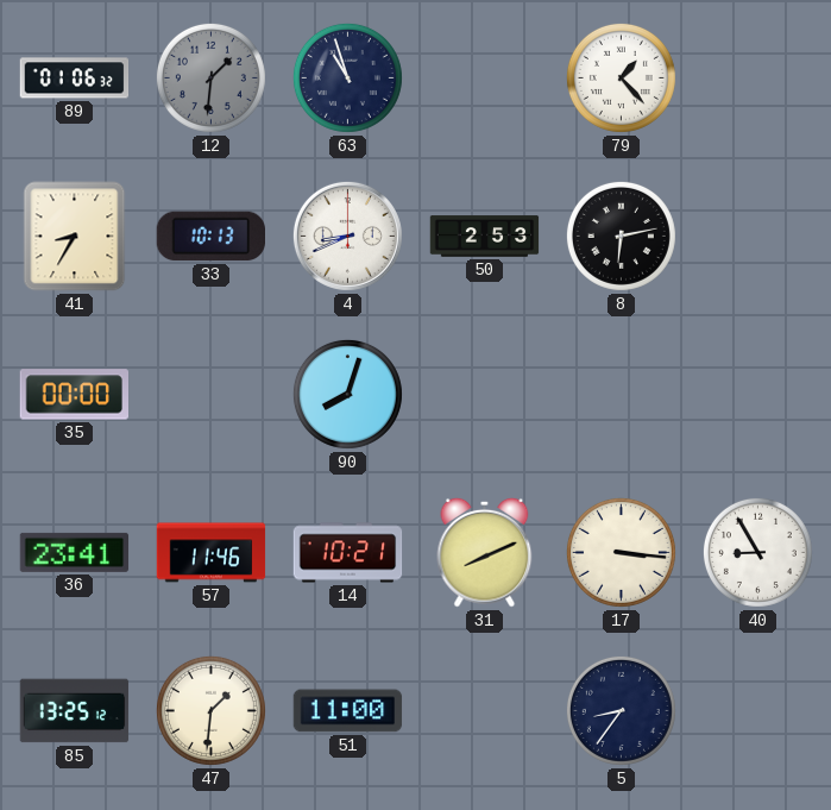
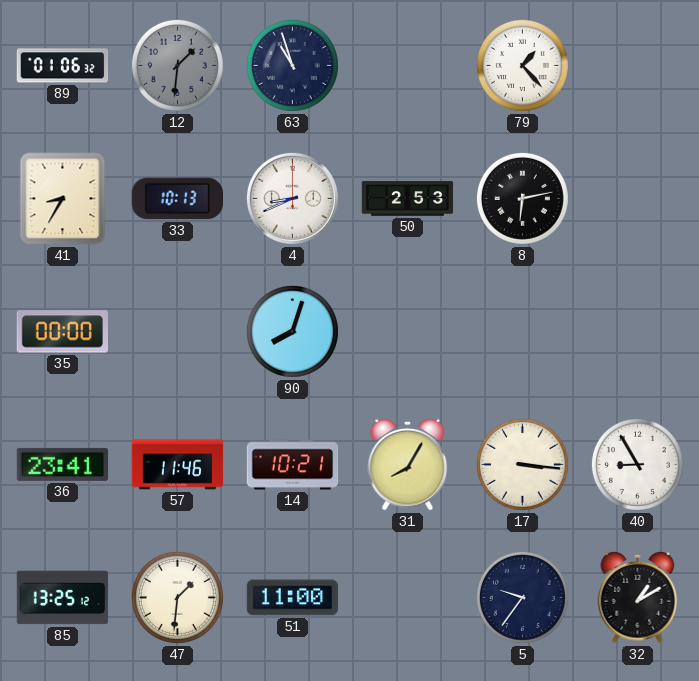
31: 8:11 -> 8:05 (408, 464)
5: 8:36 -> 9:36 (522, 597)
32: none -> 1:10 (638, 597)
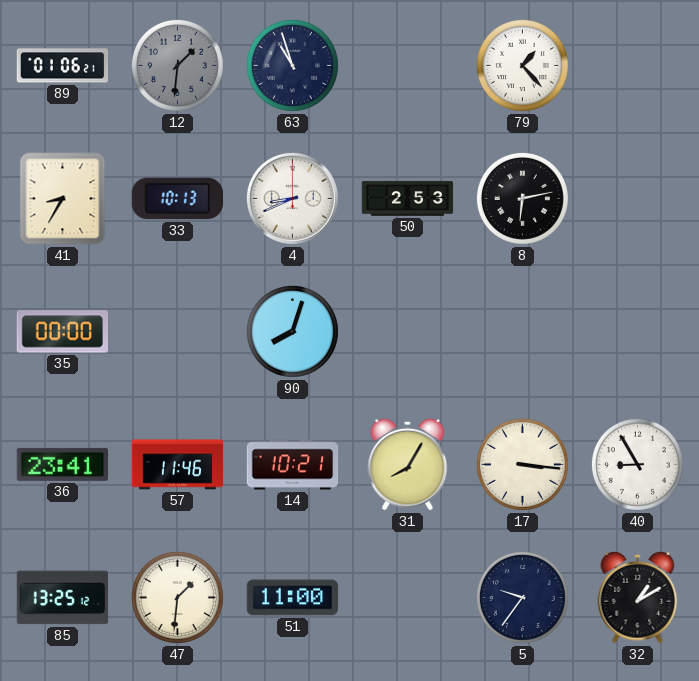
89: 01:06:32 -> 01:06:21 (63, 66)
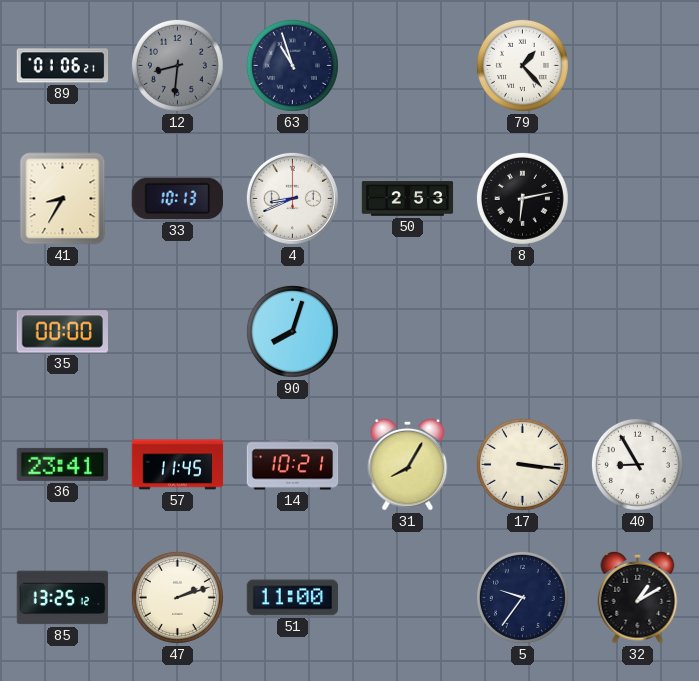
12: 1:31 -> 8:31 (177, 65)
57: 11:46 -> 11:45 (178, 465)
47: 1:31 -> 2:12 (177, 597)
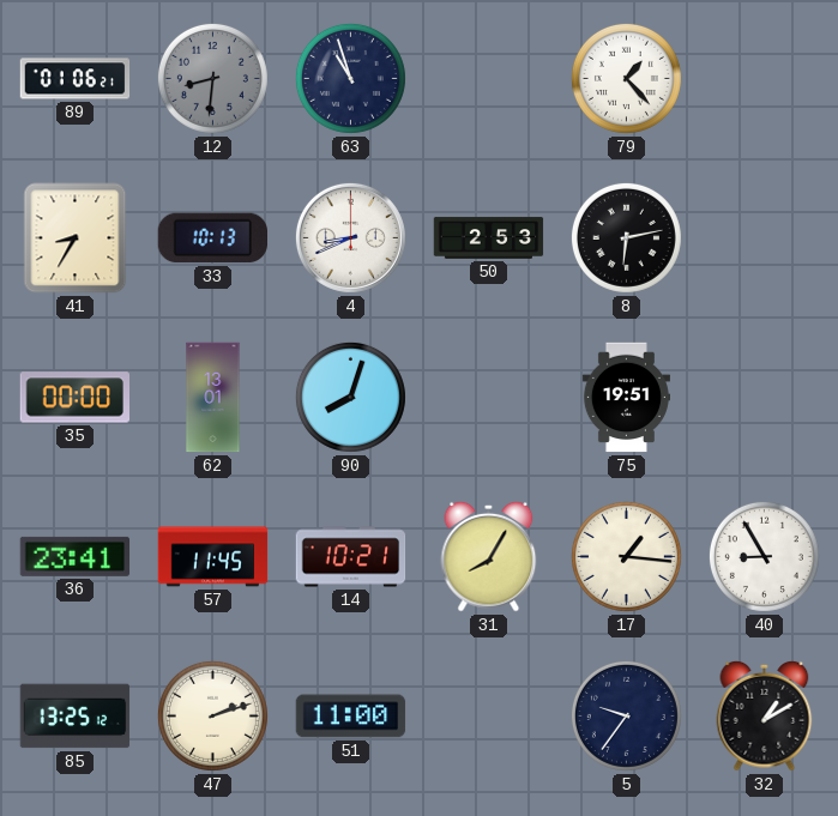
62: none -> 13:01 (213, 398)
75: none -> 19:51 (626, 398)
17: 3:16 -> 1:16 (626, 556)
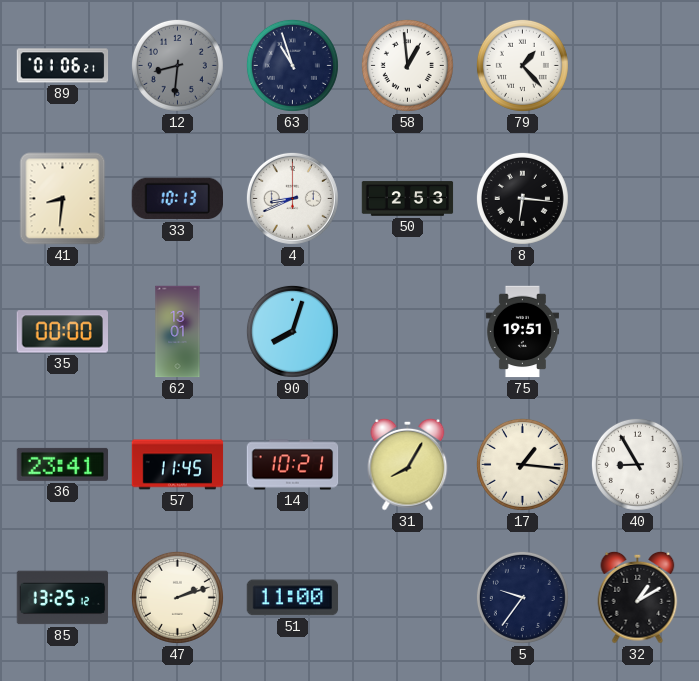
58: none -> 12:59 (407, 65)
41: 8:35 -> 8:31 (63, 199)
8: 6:13 -> 6:16 (522, 198)
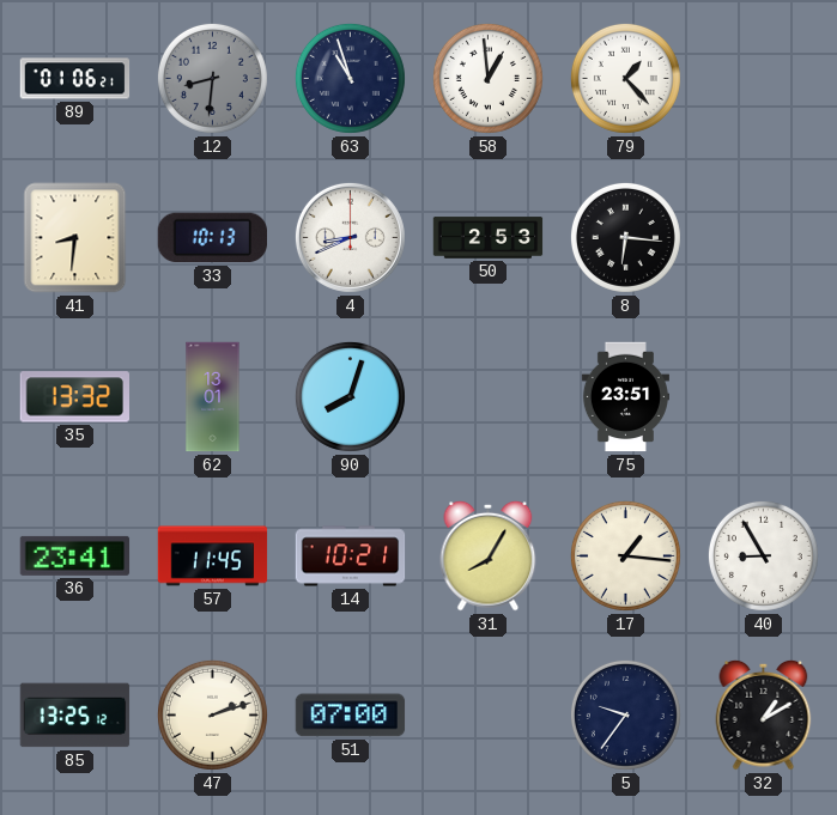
35: 00:00 -> 13:32 (74, 397)
75: 19:51 -> 23:51 (625, 397)
51: 11:00 -> 07:00 (351, 716)
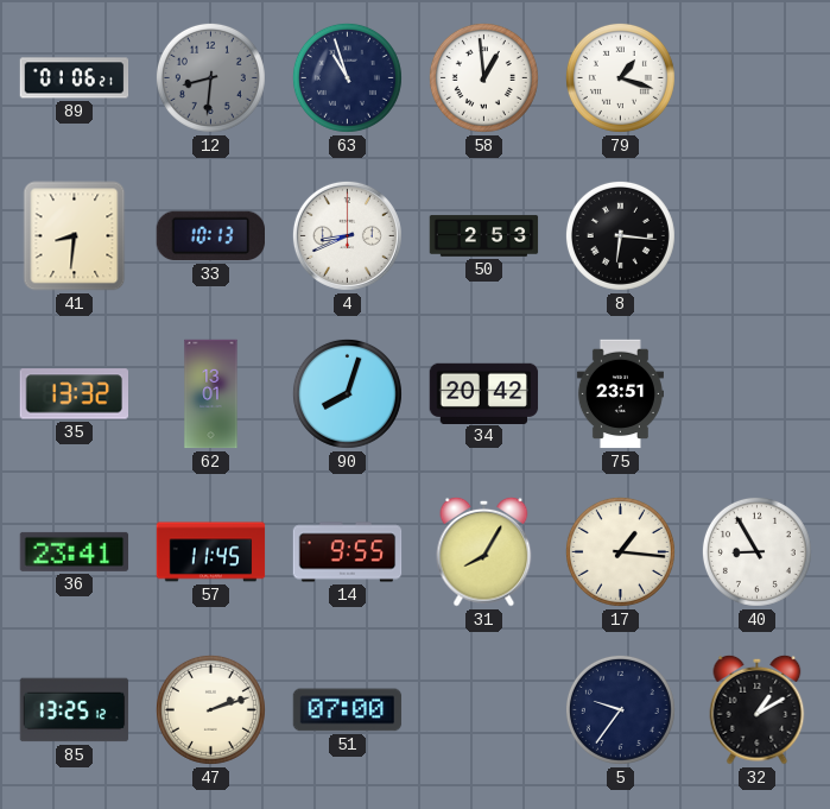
79: 1:23 -> 1:18 (620, 77)
34: none -> 20:42 (484, 393)
14: 10:21 -> 9:55 (348, 552)
